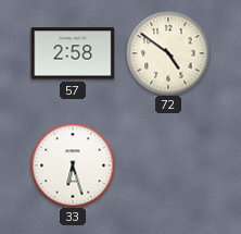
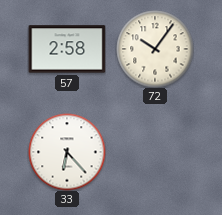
72: 4:51 -> 10:06 (155, 49)
33: 6:27 -> 6:23 (67, 152)
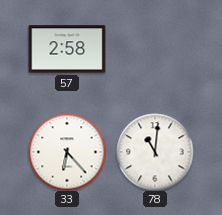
72: 10:06 -> none (155, 49)
78: none -> 11:01 (155, 152)
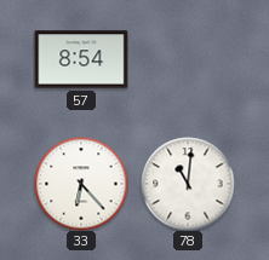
57: 2:58 -> 8:54 (81, 59)
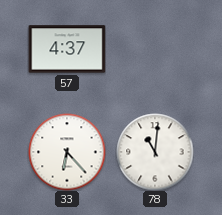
57: 8:54 -> 4:37 (67, 49)
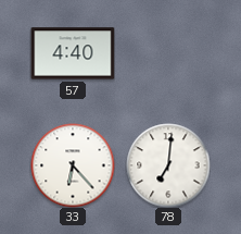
57: 4:37 -> 4:40 (73, 53)
78: 11:01 -> 7:01 (168, 165)
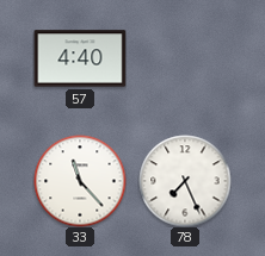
33: 6:23 -> 11:23 (80, 181)
78: 7:01 -> 7:26 (185, 181)
